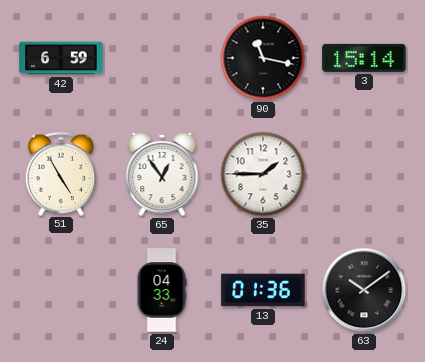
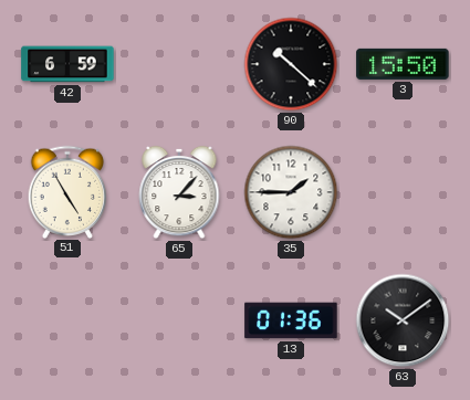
90: 11:17 -> 10:22 (291, 64)
3: 15:14 -> 15:50 (403, 64)
65: 12:54 -> 3:07 (179, 192)
24: 04:33 -> none (162, 290)
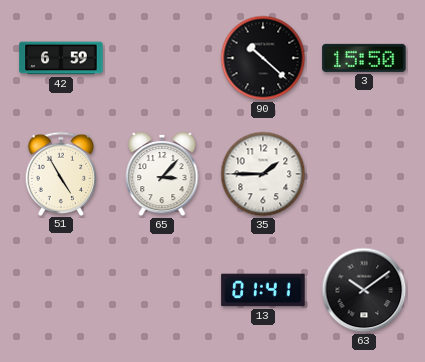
13: 01:36 -> 01:41 (263, 290)
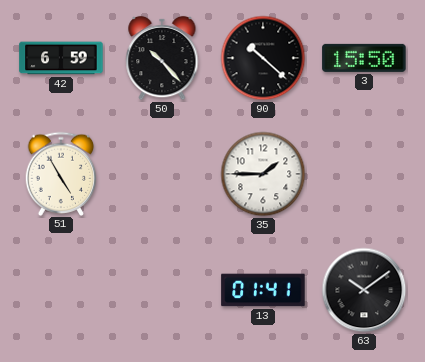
50: none -> 10:23 (162, 58)
65: 3:07 -> none (162, 174)
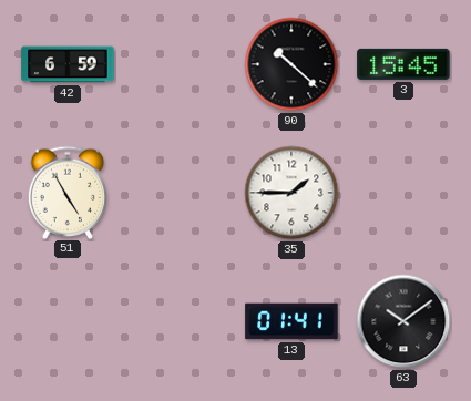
50: 10:23 -> none (162, 58)
3: 15:50 -> 15:45 (403, 64)
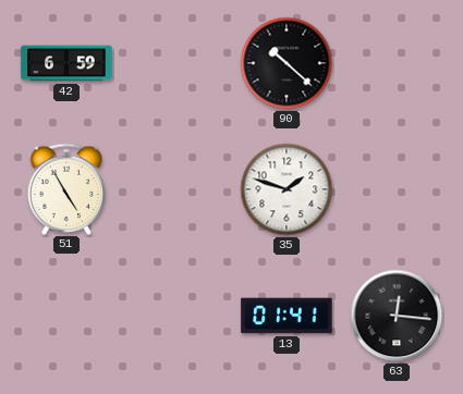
3: 15:45 -> none (403, 64)
35: 1:45 -> 1:48 (287, 189)
63: 10:09 -> 12:16 (397, 316)
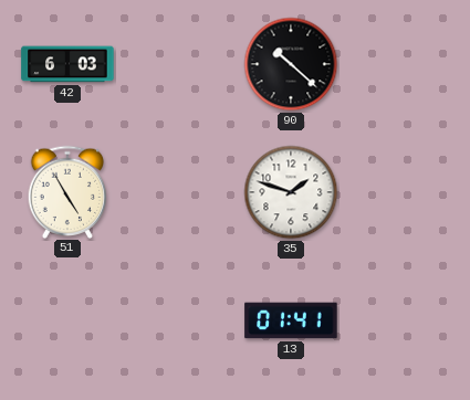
42: 6:59 -> 6:03 (67, 64)
63: 12:16 -> none (397, 316)
